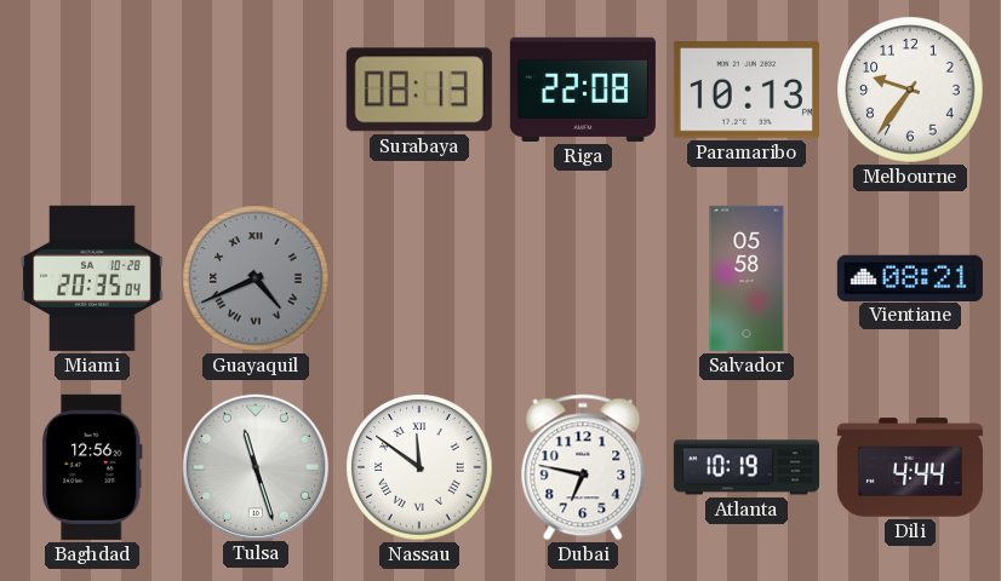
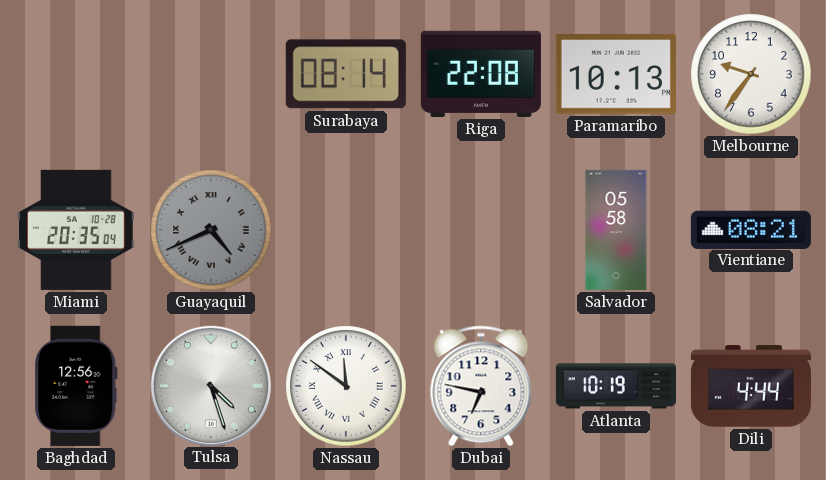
Surabaya: 08:13 -> 08:14 (346, 74)
Tulsa: 11:27 -> 4:27 (210, 385)
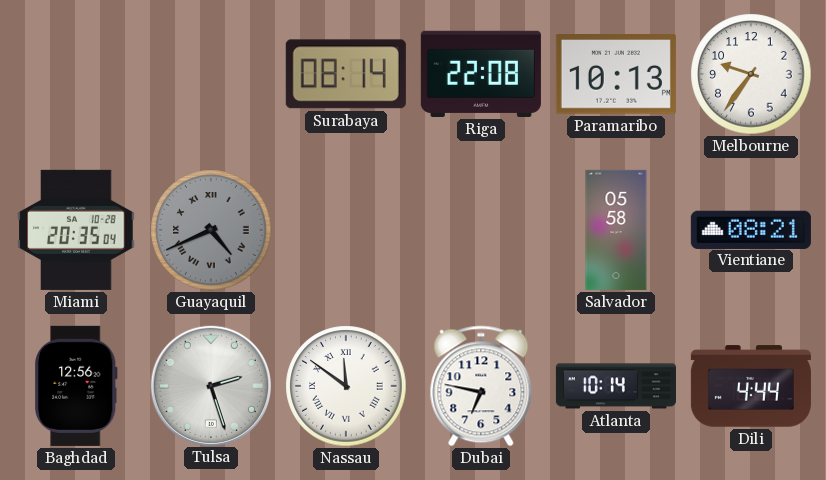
Tulsa: 4:27 -> 2:27 (210, 385)
Atlanta: 10:19 -> 10:14 (616, 386)
